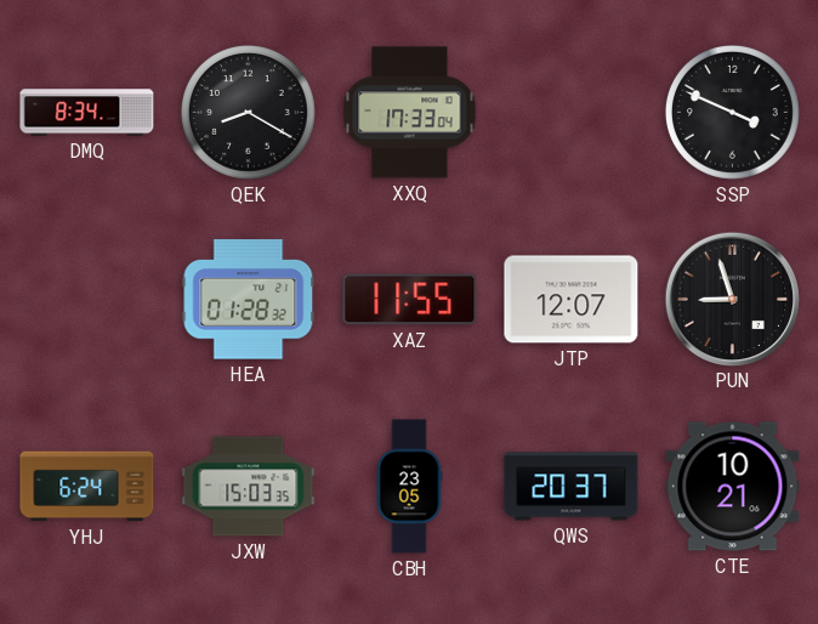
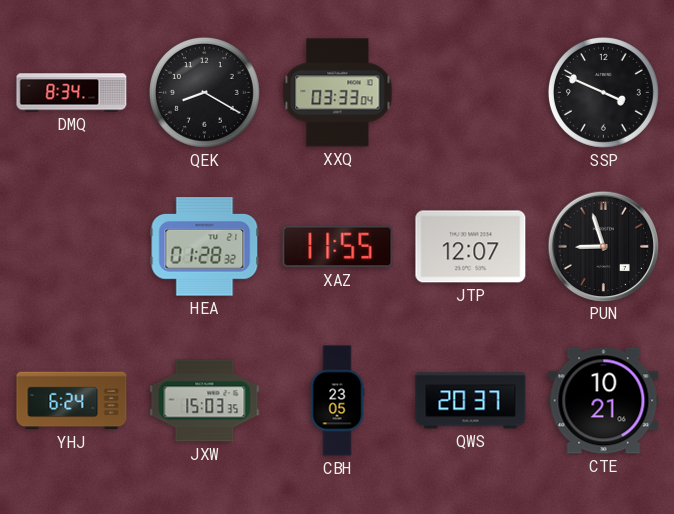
XXQ: 17:33 -> 03:33 (338, 93)
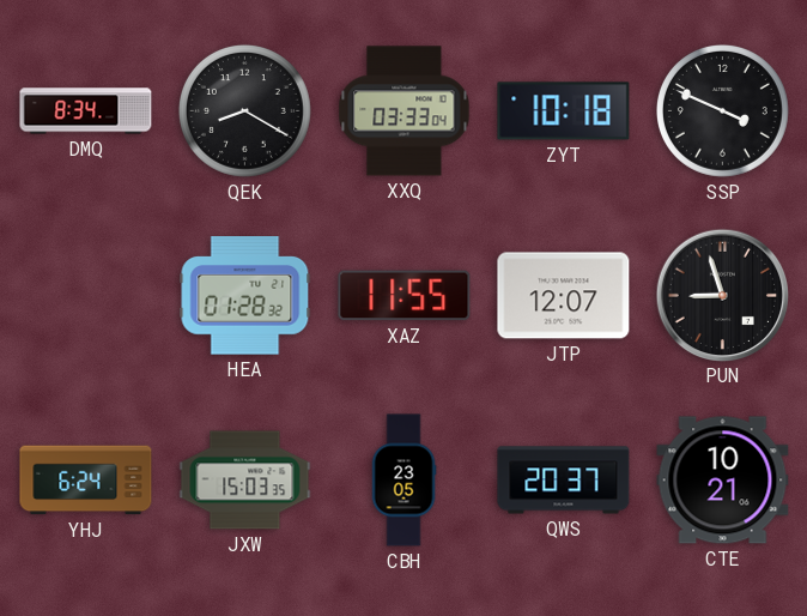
ZYT: none -> 10:18 (564, 111)
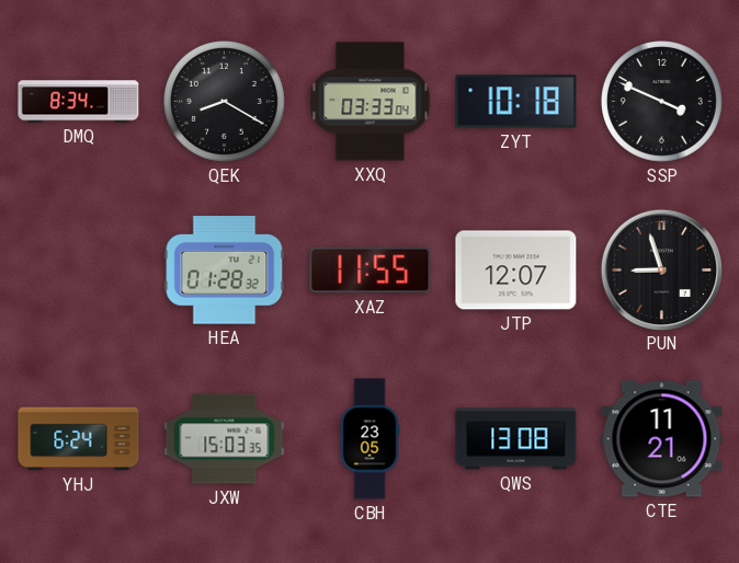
QWS: 20:37 -> 13:08 (516, 439)
CTE: 10:21 -> 11:21 (662, 439)
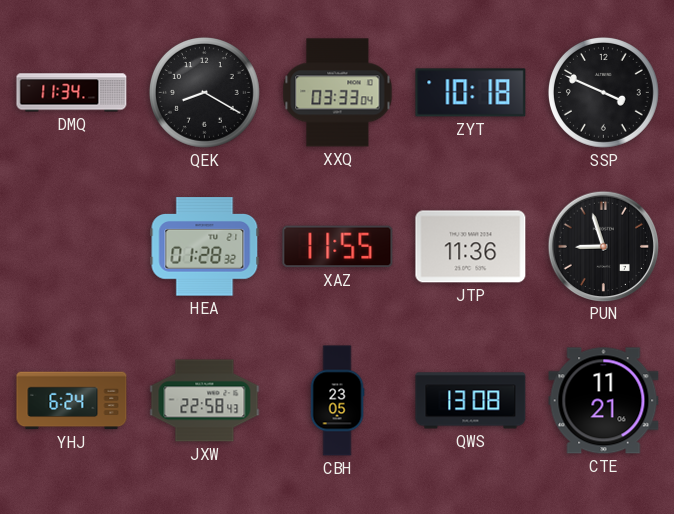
DMQ: 8:34 -> 11:34 (72, 93)
JTP: 12:07 -> 11:36 (471, 247)
JXW: 15:03 -> 22:58 (205, 401)
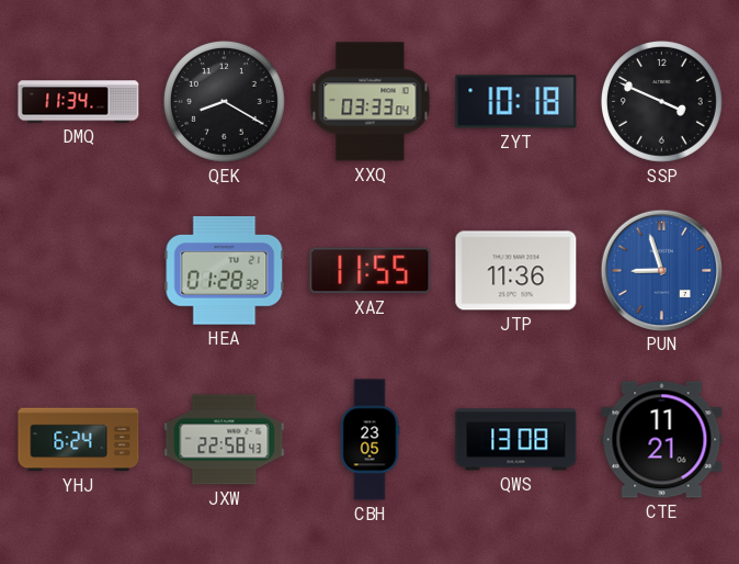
PUN dial: black -> blue (661, 270)
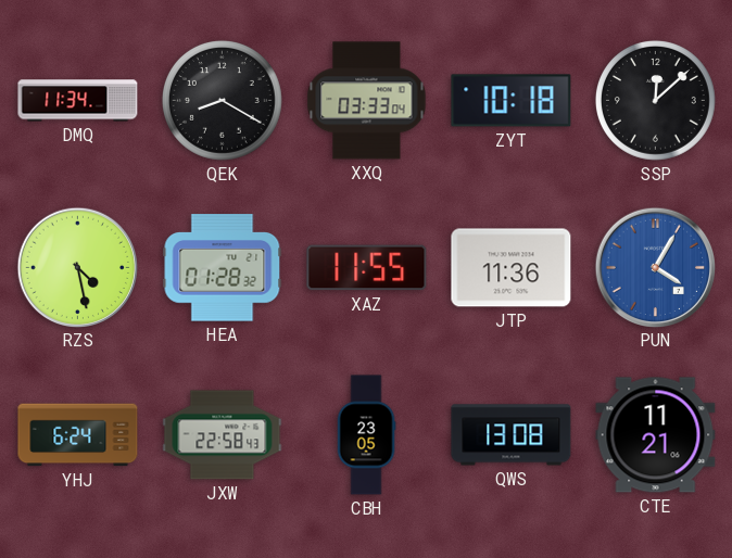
SSP: 3:49 -> 12:08 (655, 100)
RZS: none -> 4:28 (77, 267)
PUN: 8:57 -> 4:05 (655, 267)
